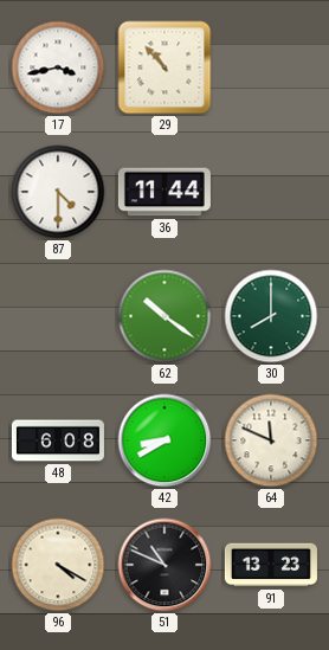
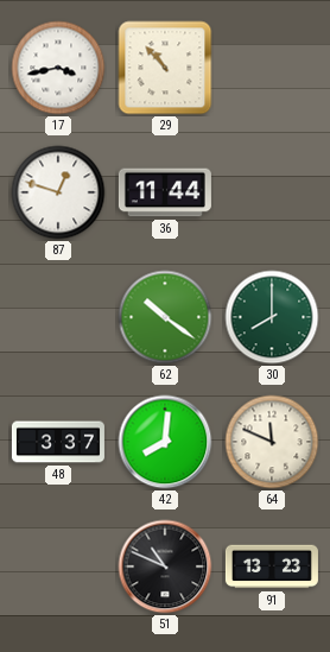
87: 4:30 -> 12:48 (58, 192)
48: 6:08 -> 3:37 (58, 442)
42: 8:40 -> 8:01 (165, 442)
96: 4:20 -> none (58, 565)
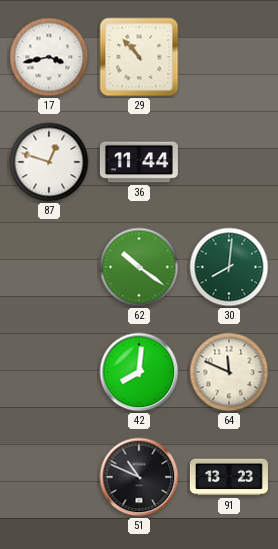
30: 8:00 -> 8:01 (229, 267)
48: 3:37 -> none (58, 442)
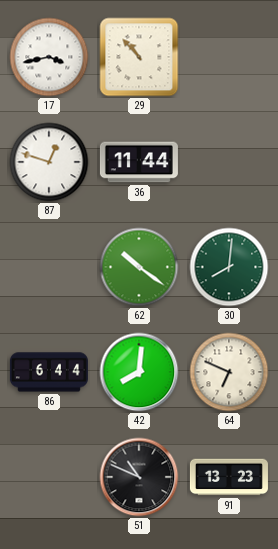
86: none -> 6:44 (49, 372)
64: 11:49 -> 6:49 (229, 372)
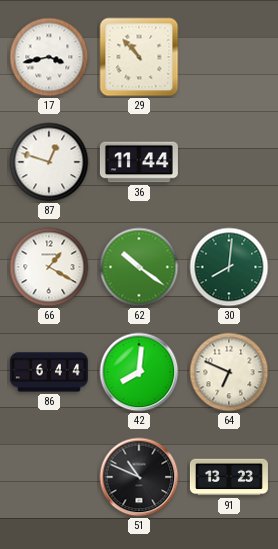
66: none -> 1:20 (49, 267)
